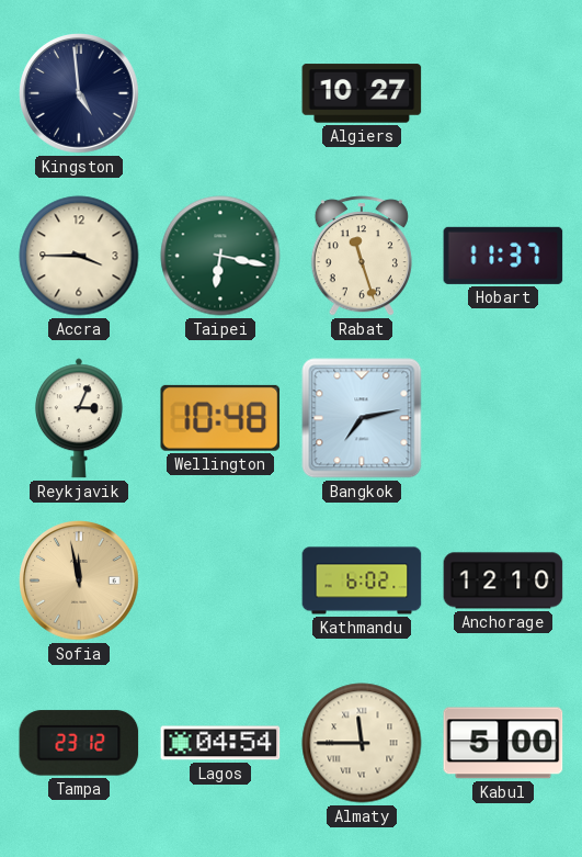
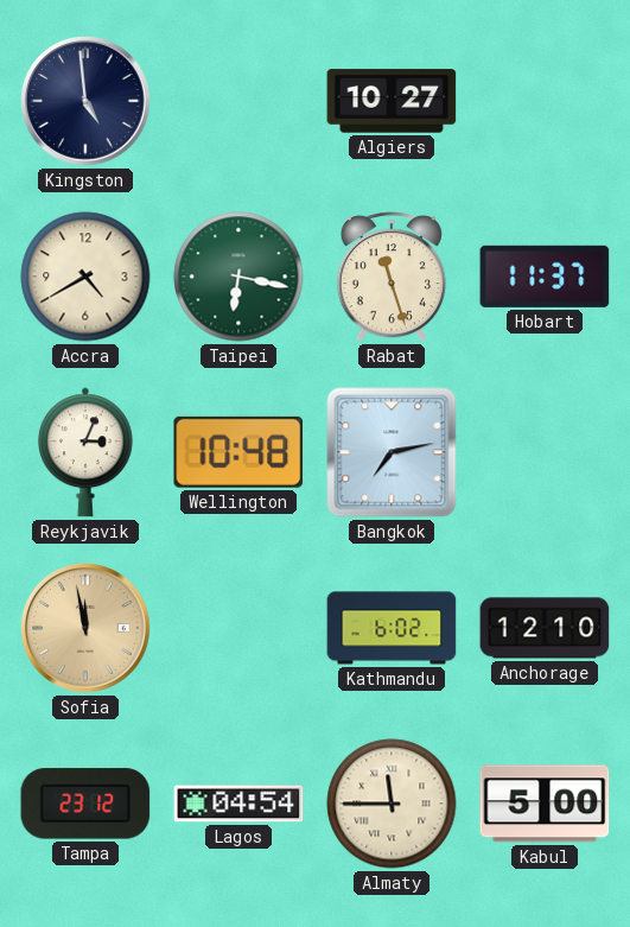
Accra: 3:45 -> 4:40 (85, 277)
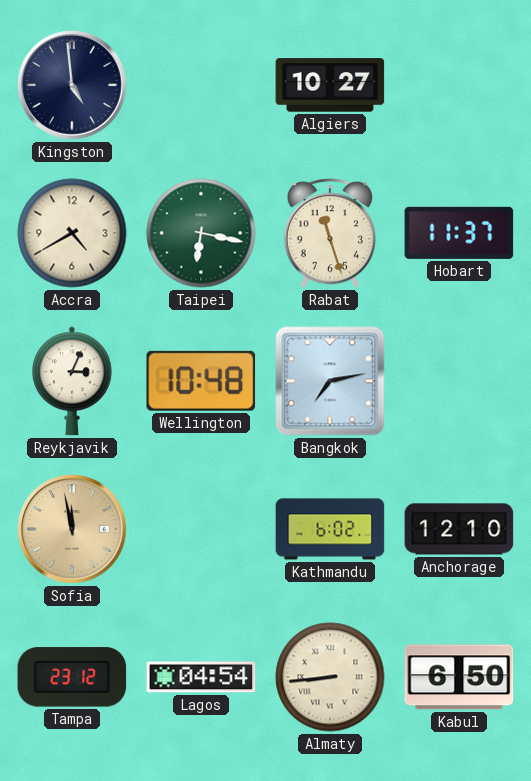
Almaty: 11:45 -> 8:44 (330, 677)
Kabul: 5:00 -> 6:50 (459, 677)
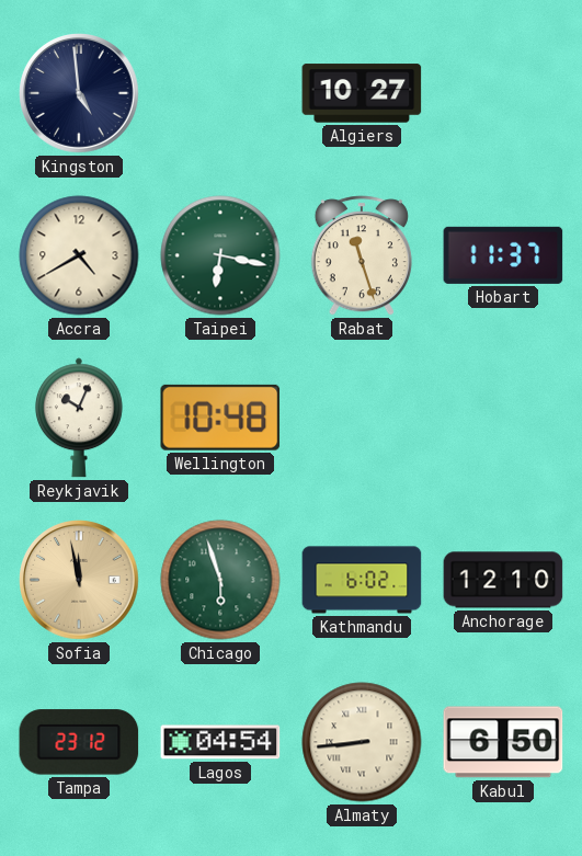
Reykjavik: 3:04 -> 10:04 (79, 418)
Bangkok: 7:13 -> none (330, 381)
Chicago: none -> 5:57 (220, 580)
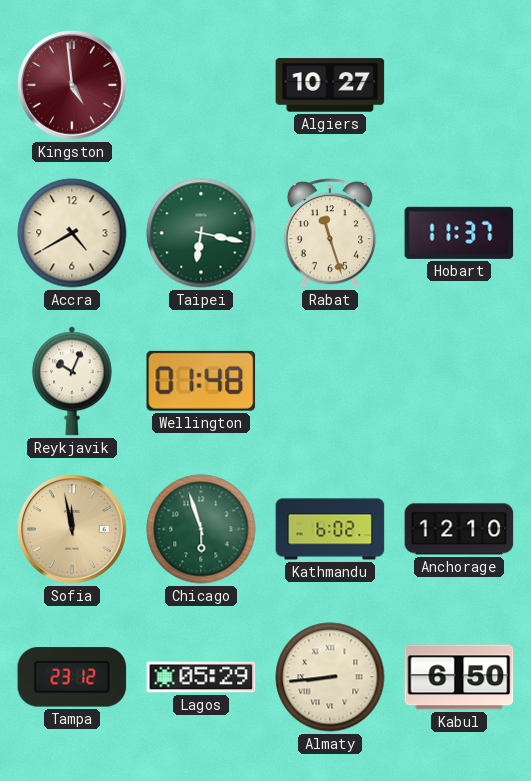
Kingston dial: navy -> burgundy (73, 86)
Wellington: 10:48 -> 01:48 (201, 381)
Lagos: 04:54 -> 05:29 (201, 677)
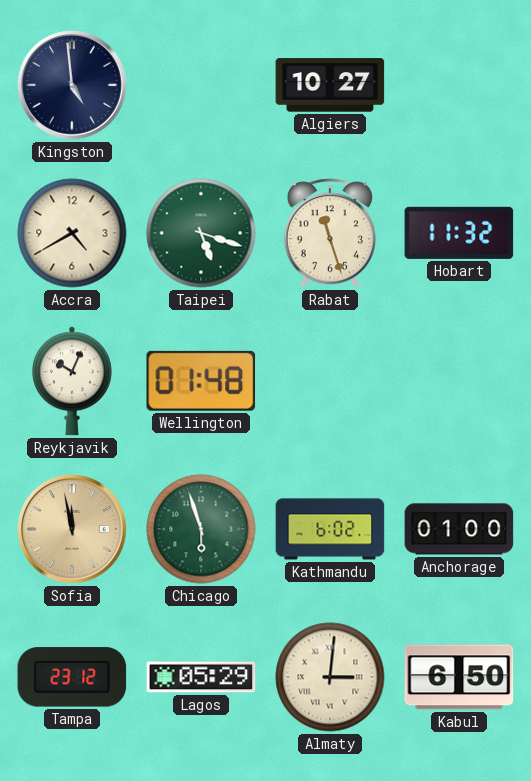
Kingston dial: burgundy -> navy (73, 86)
Taipei: 6:17 -> 5:18 (201, 233)
Hobart: 11:37 -> 11:32 (459, 233)
Anchorage: 12:10 -> 01:00 (459, 529)
Almaty: 8:44 -> 3:01 (330, 677)
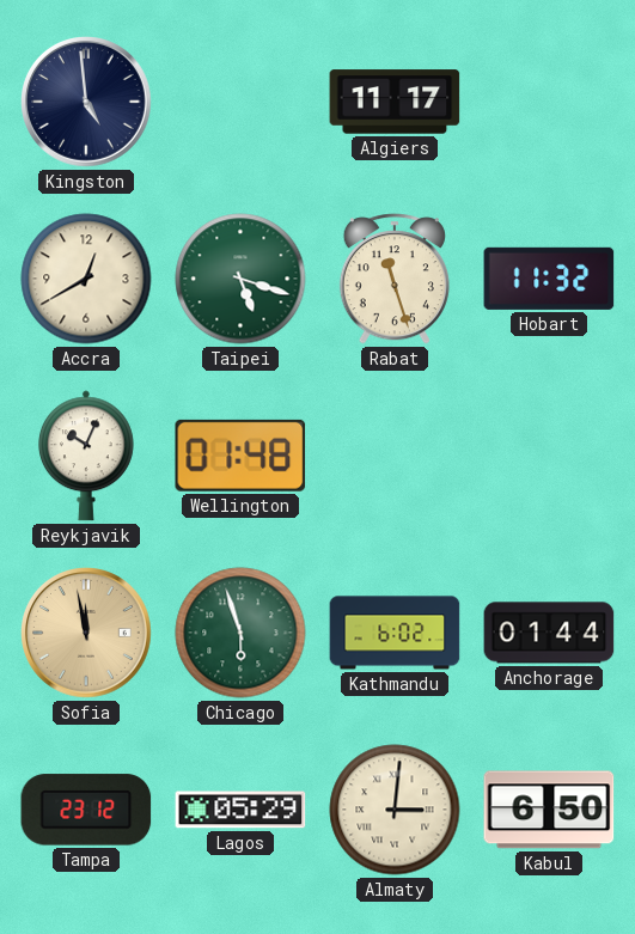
Algiers: 10:27 -> 11:17 (395, 102)
Accra: 4:40 -> 12:40 (86, 279)
Anchorage: 01:00 -> 01:44 (549, 633)
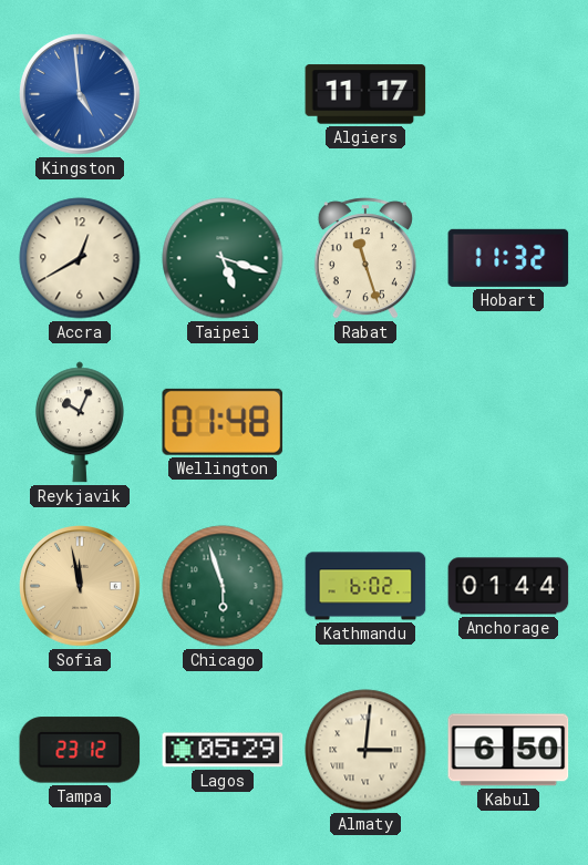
Kingston dial: navy -> blue (81, 95)
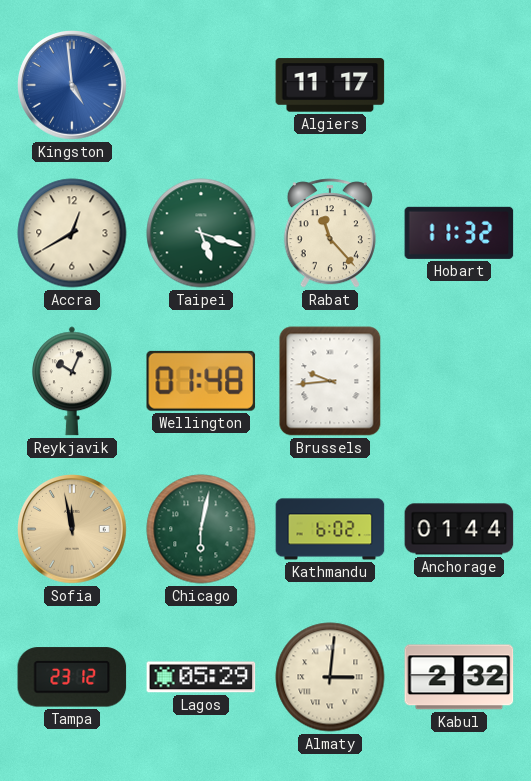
Rabat: 11:27 -> 11:23 (330, 233)
Brussels: none -> 9:44 (330, 381)
Chicago: 5:57 -> 6:02 (201, 529)
Kabul: 6:50 -> 2:32 (459, 677)
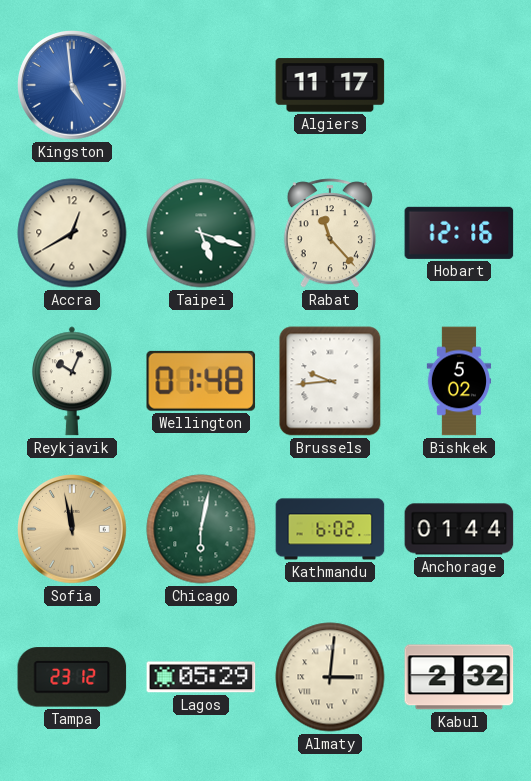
Hobart: 11:32 -> 12:16 (459, 233)
Bishkek: none -> 5:02 (459, 381)
